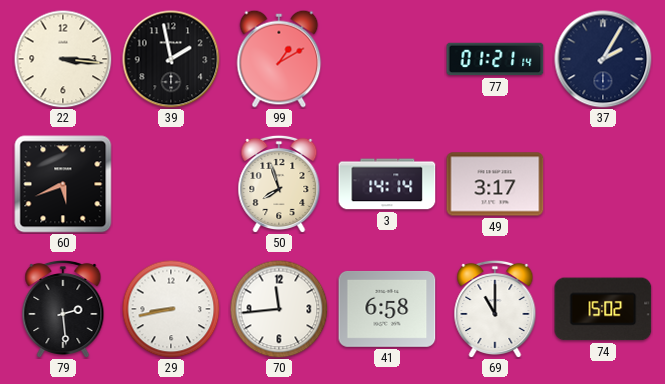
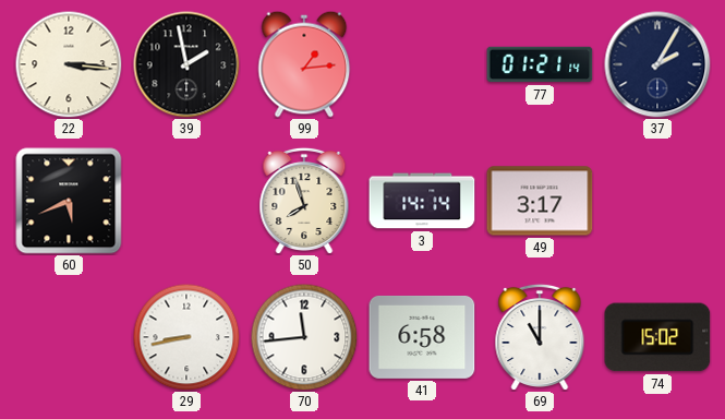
99: 1:10 -> 1:14 (304, 64)
79: 2:29 -> none (63, 308)
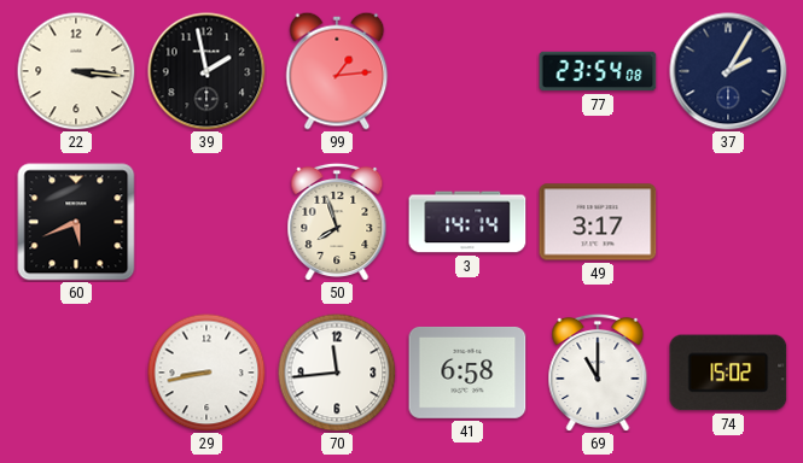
77: 01:21 -> 23:54 (598, 71)
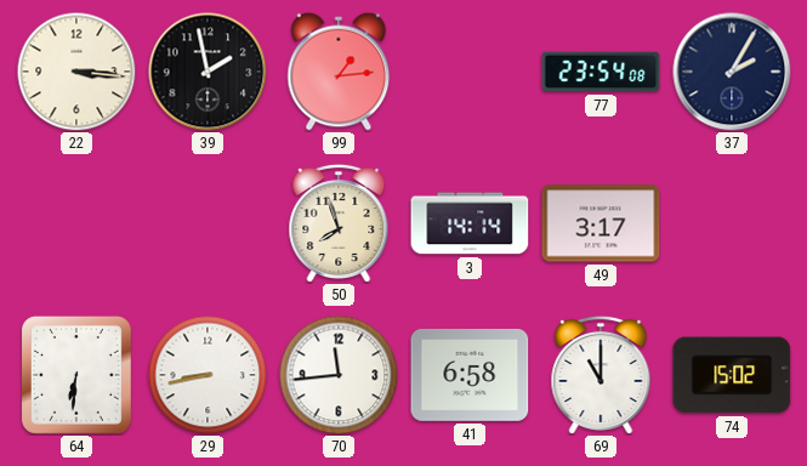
60: 5:41 -> none (76, 222)
64: none -> 6:31 (76, 375)
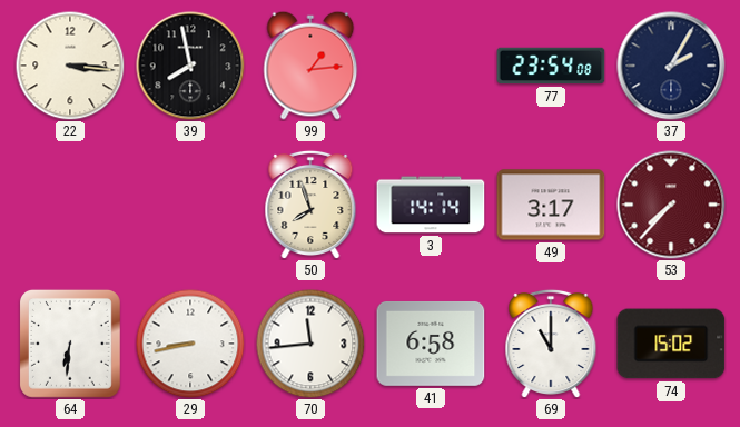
39: 1:58 -> 7:58 (190, 66)
53: none -> 7:37 (671, 205)
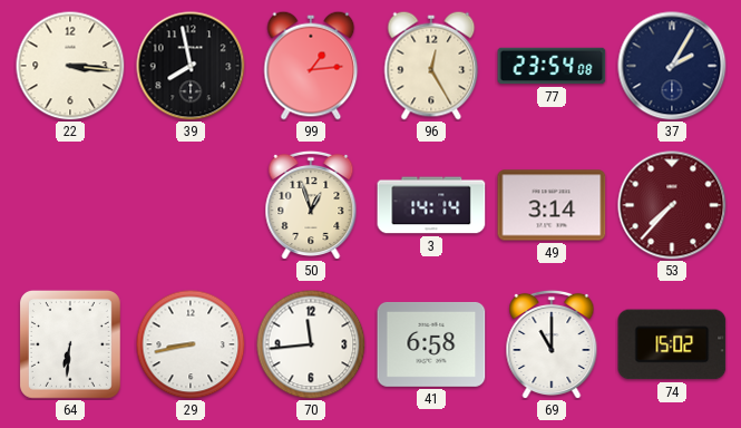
96: none -> 12:25 (431, 66)
50: 7:57 -> 12:57 (311, 204)
49: 3:17 -> 3:14 (552, 205)
